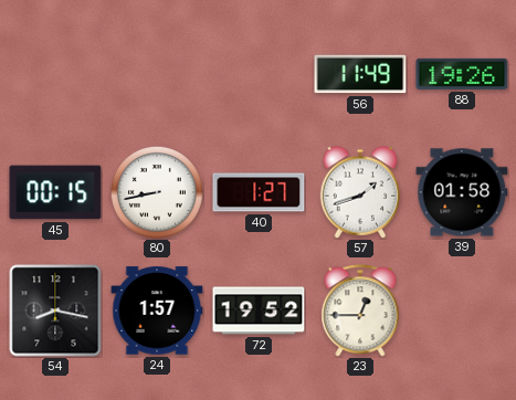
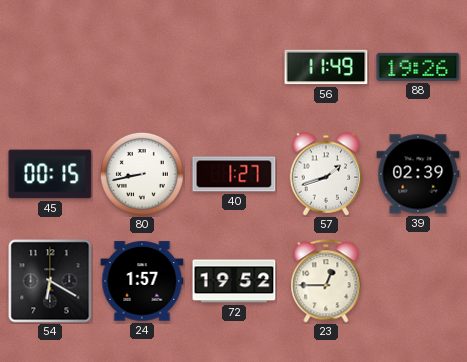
39: 01:58 -> 02:39 (418, 174)
54: 8:17 -> 6:20 (50, 281)
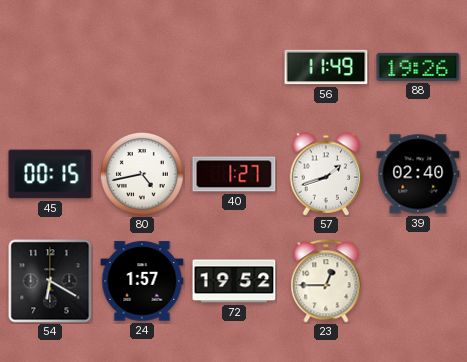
80: 8:43 -> 4:43 (142, 174)
39: 02:39 -> 02:40 (418, 174)
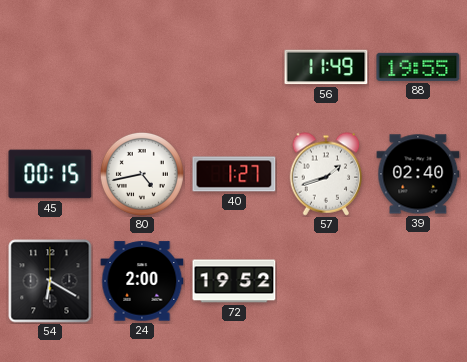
88: 19:26 -> 19:55 (418, 67)
24: 1:57 -> 2:00 (142, 281)
23: 12:45 -> none (326, 281)
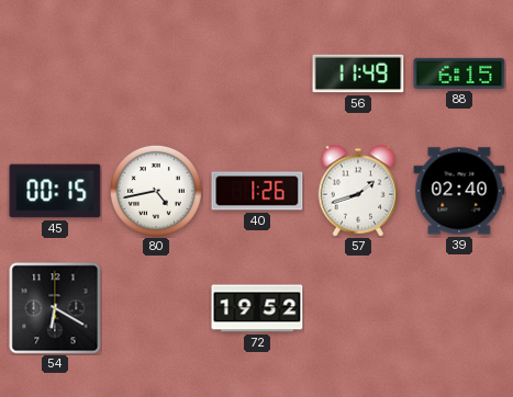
88: 19:55 -> 6:15 (459, 73)
40: 1:27 -> 1:26 (257, 191)
24: 2:00 -> none (142, 281)
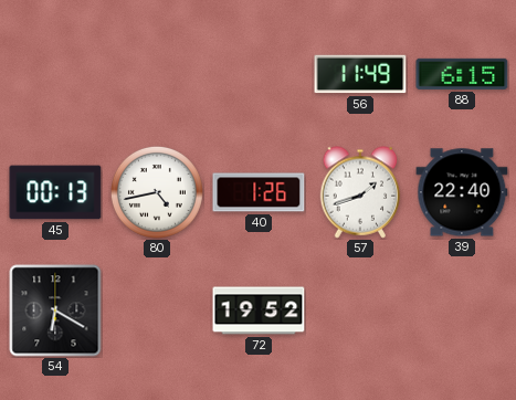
45: 00:15 -> 00:13 (55, 192)
39: 02:40 -> 22:40 (462, 192)
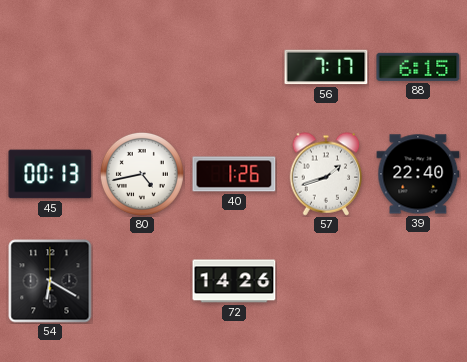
56: 11:49 -> 7:17 (326, 67)
72: 19:52 -> 14:26 (234, 281)
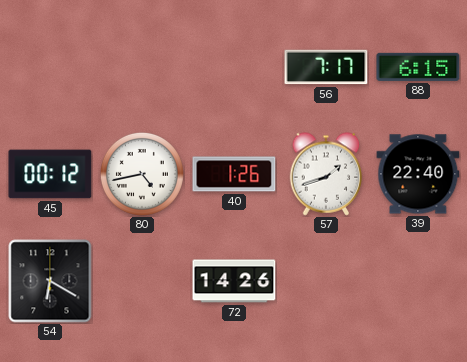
45: 00:13 -> 00:12 (50, 174)
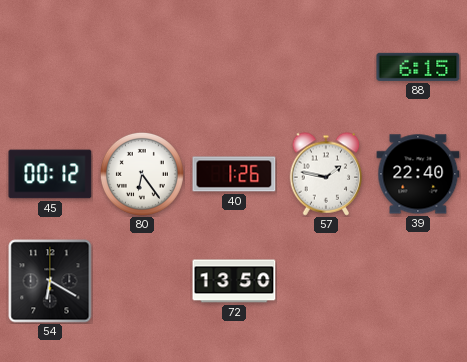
56: 7:17 -> none (326, 67)
80: 4:43 -> 6:24 (142, 174)
57: 1:42 -> 1:47 (326, 174)
72: 14:26 -> 13:50 (234, 281)
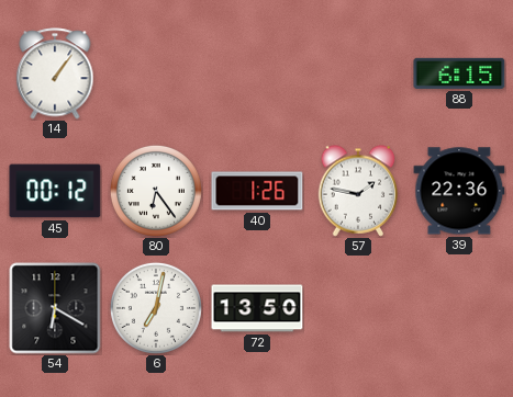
14: none -> 1:06 (55, 73)
39: 22:40 -> 22:36 (459, 191)
6: none -> 7:02 (156, 308)
